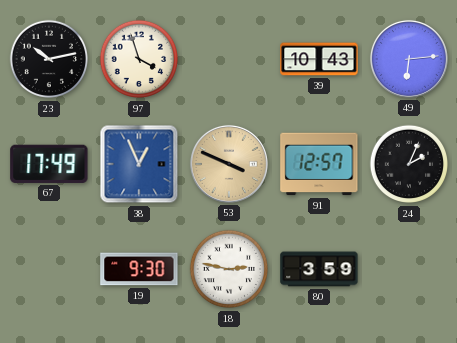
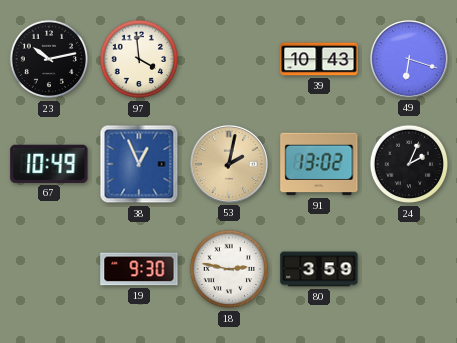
97: 3:57 -> 3:59 (139, 59)
49: 6:14 -> 6:18 (409, 59)
67: 17:49 -> 10:49 (49, 164)
53: 3:49 -> 2:02 (229, 164)
91: 12:57 -> 13:02 (319, 164)
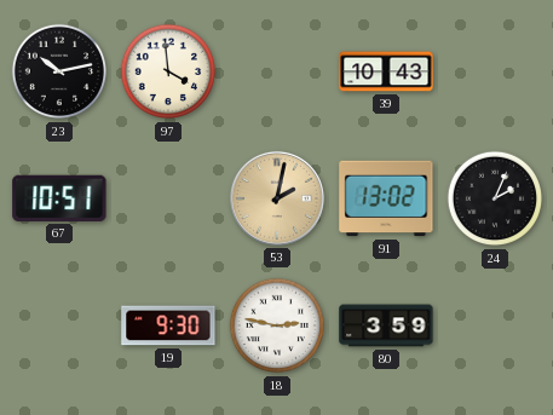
49: 6:18 -> none (409, 59)
67: 10:49 -> 10:51 (59, 198)
38: 12:56 -> none (139, 164)
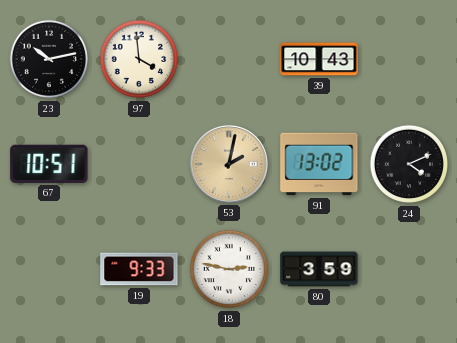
24: 2:04 -> 4:11 (409, 164)
19: 9:30 -> 9:33 (139, 269)
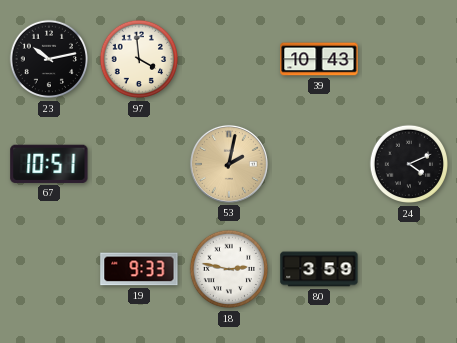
91: 13:02 -> none (319, 164)
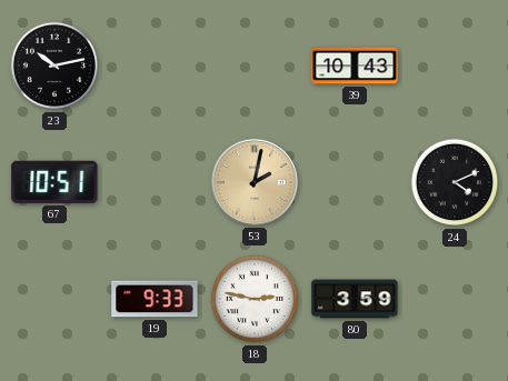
97: 3:59 -> none (139, 59)
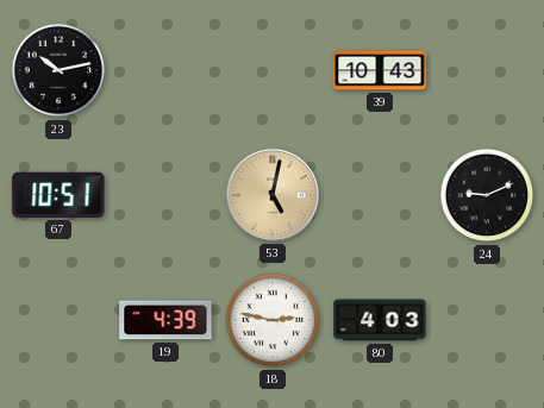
53: 2:02 -> 5:02 (273, 195)
24: 4:11 -> 9:11 (487, 195)
19: 9:33 -> 4:39 (165, 320)
80: 3:59 -> 4:03 (380, 320)
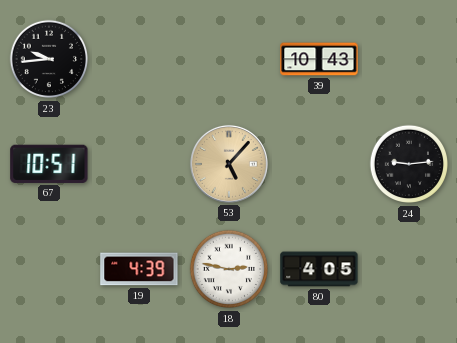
23: 10:13 -> 9:44 (49, 59)
53: 5:02 -> 5:07 (229, 164)
24: 9:11 -> 9:14 (409, 164)
80: 4:03 -> 4:05 (319, 269)
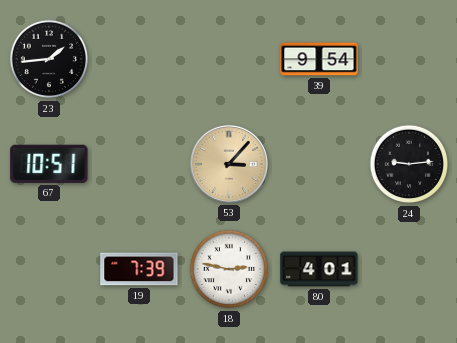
23: 9:44 -> 1:44 (49, 59)
39: 10:43 -> 9:54 (319, 59)
53: 5:07 -> 3:07 (229, 164)
19: 4:39 -> 7:39 (139, 269)
80: 4:05 -> 4:01 (319, 269)
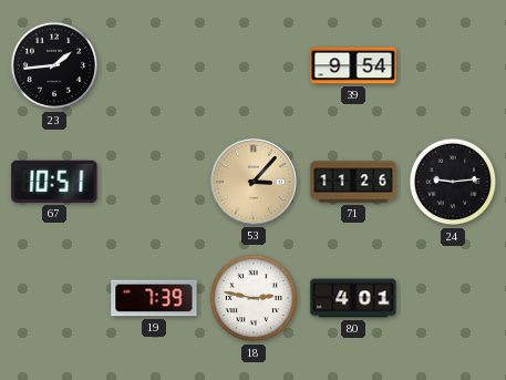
71: none -> 11:26 (353, 182)
